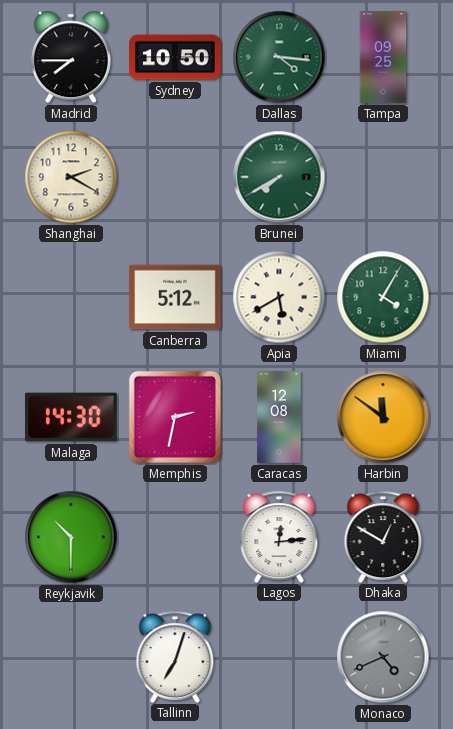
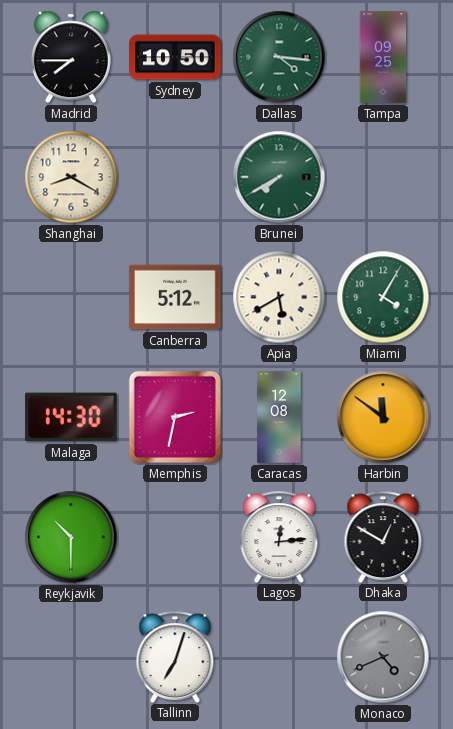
Shanghai: 2:20 -> 8:20 (71, 177)
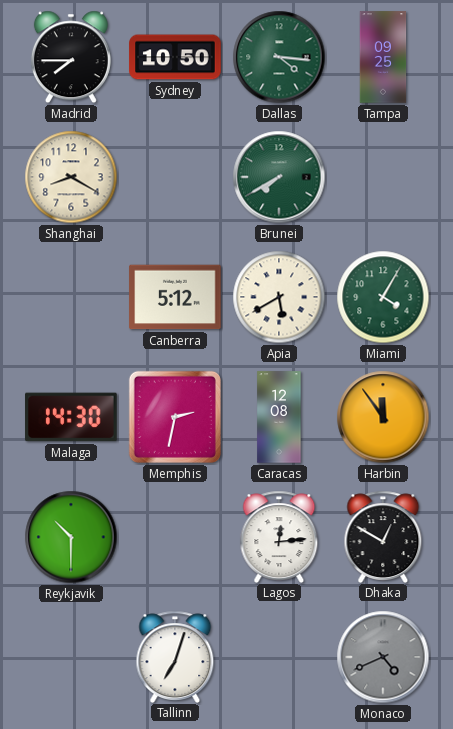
Harbin: 11:51 -> 11:54 (383, 417)
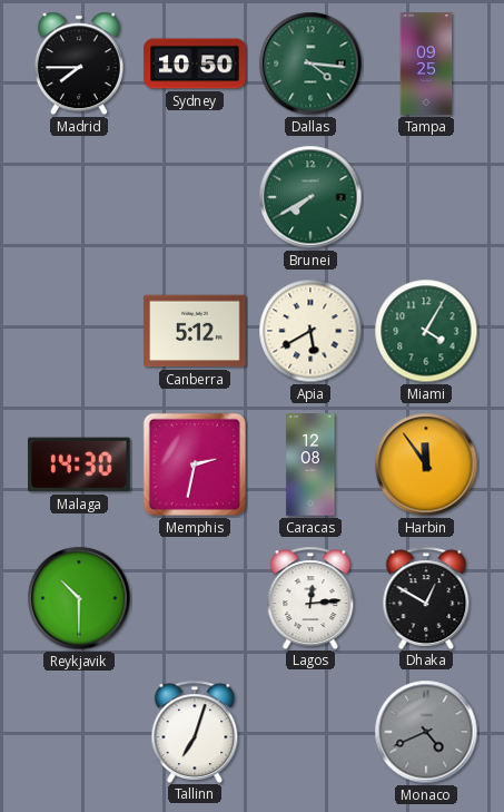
Shanghai: 8:20 -> none (71, 177)
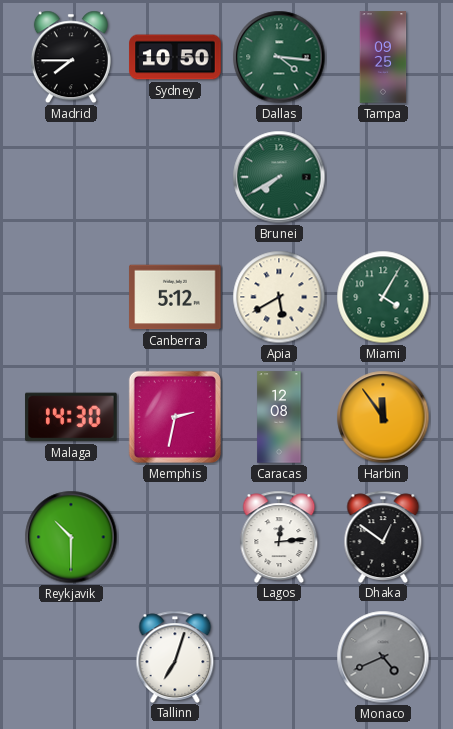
Dhaka: 12:50 -> 12:51 (383, 536)
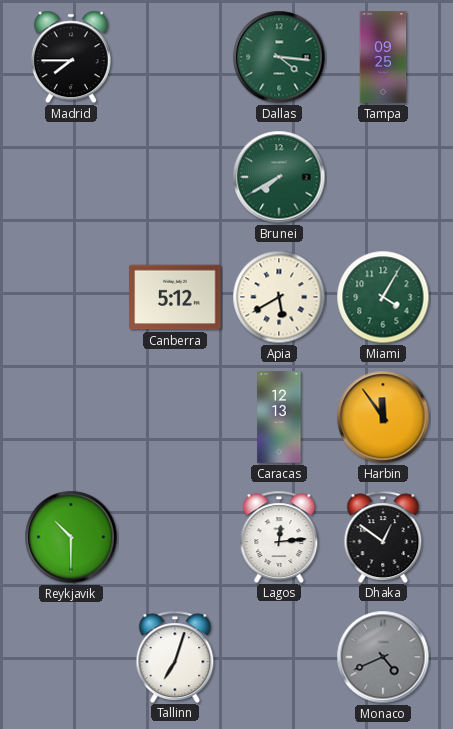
Sydney: 10:50 -> none (175, 57)
Malaga: 14:30 -> none (71, 417)
Memphis: 2:32 -> none (175, 417)
Caracas: 12:08 -> 12:13 (279, 417)
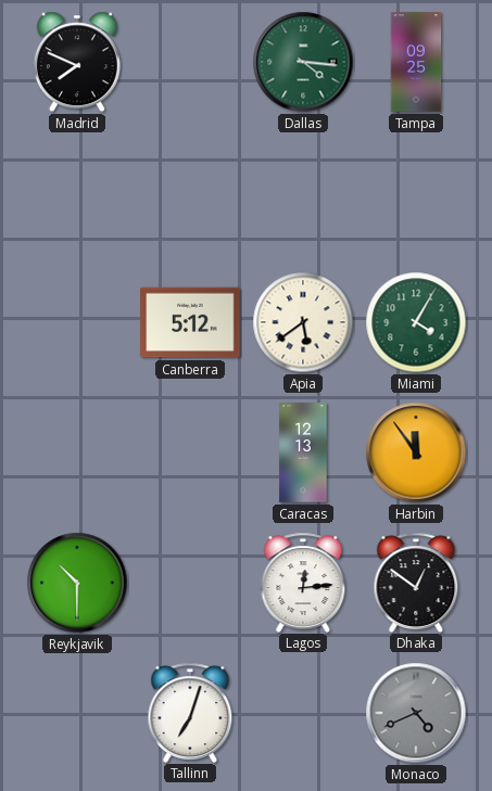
Madrid: 7:45 -> 7:49 (77, 62)
Brunei: 7:40 -> none (279, 177)
Apia: 5:40 -> 5:39 (303, 322)
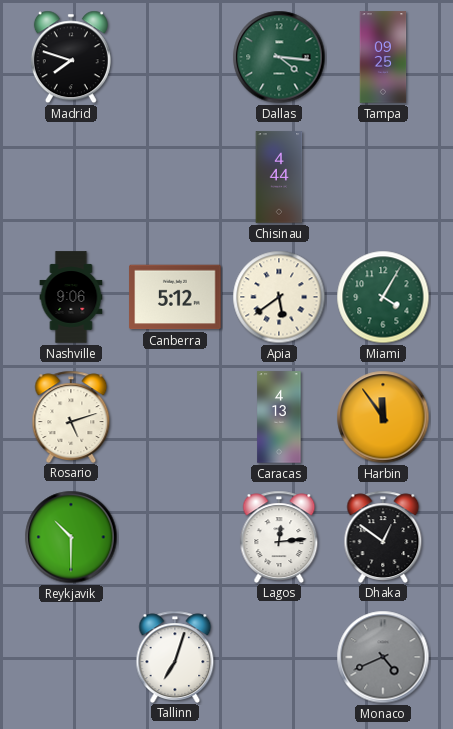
Madrid: 7:49 -> 7:48 (71, 57)
Chisinau: none -> 4:44 (279, 177)
Nashville: none -> 9:06 (71, 297)
Rosario: none -> 5:12 (71, 416)
Caracas: 12:13 -> 4:13 (279, 417)
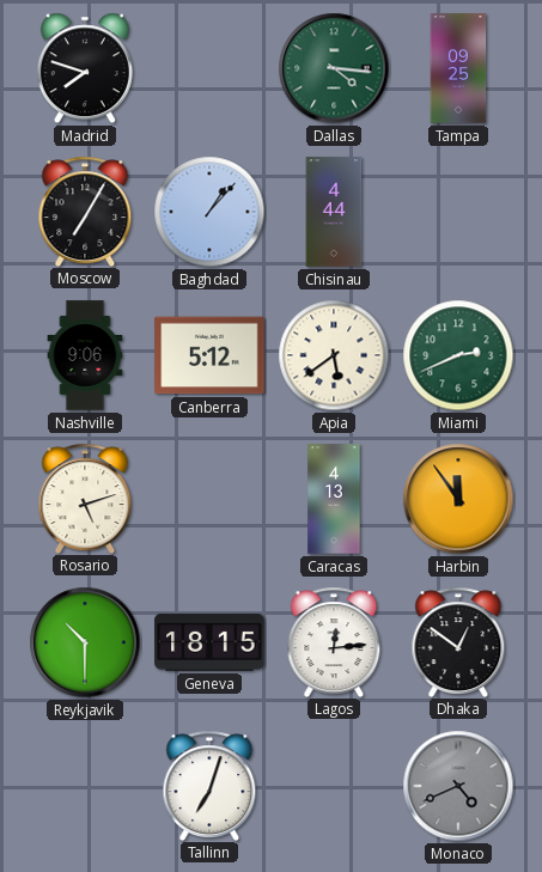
Moscow: none -> 7:05 (85, 211)
Baghdad: none -> 1:07 (209, 212)
Miami: 4:05 -> 2:41 (458, 355)
Geneva: none -> 18:15 (209, 642)
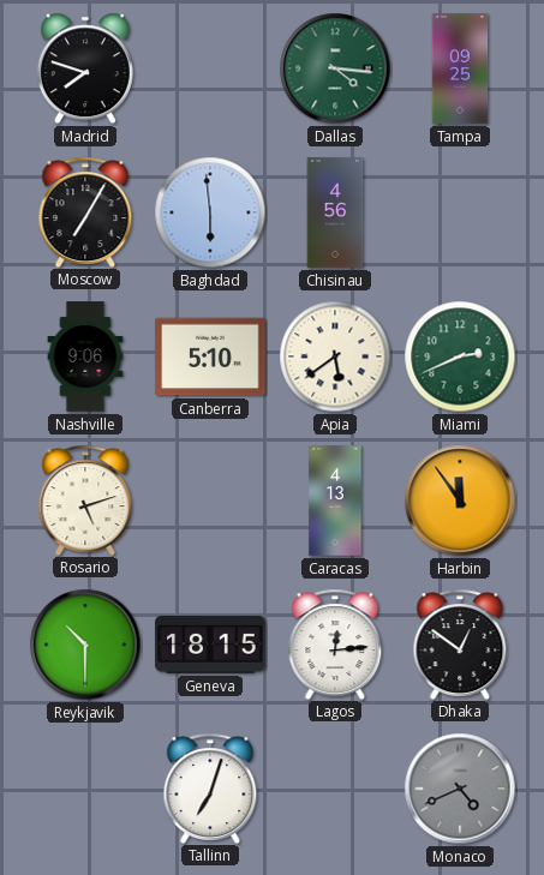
Baghdad: 1:07 -> 5:59 (210, 212)
Chisinau: 4:44 -> 4:56 (335, 212)
Canberra: 5:12 -> 5:10 (210, 356)
